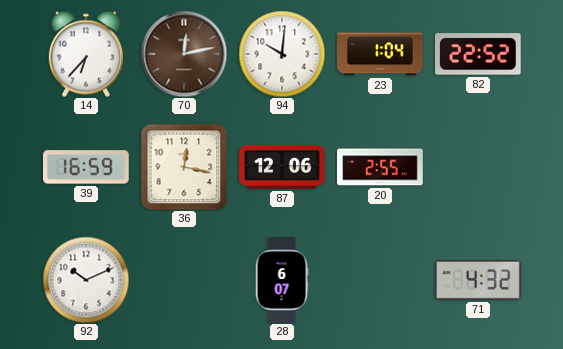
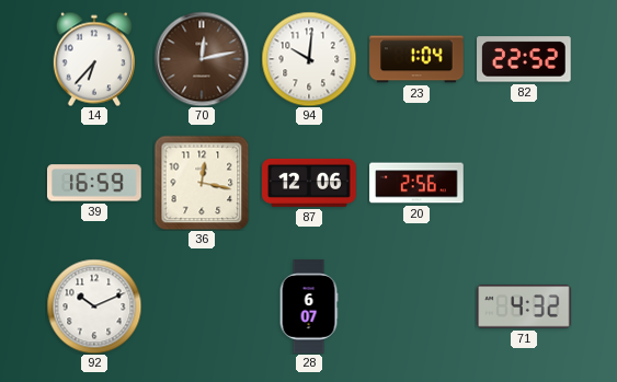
20: 2:55 -> 2:56 (416, 183)
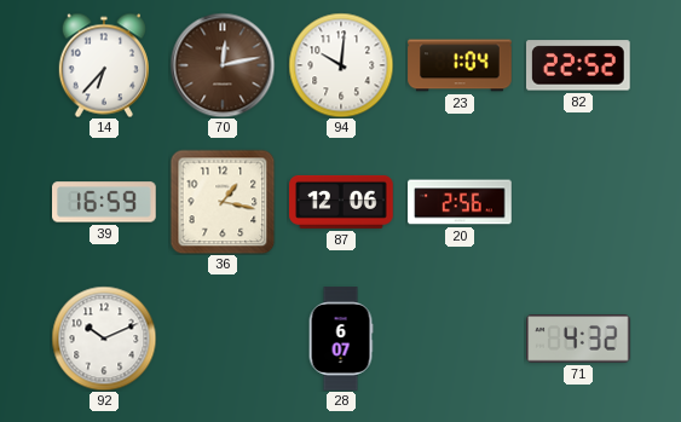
36: 12:17 -> 1:17 (223, 202)
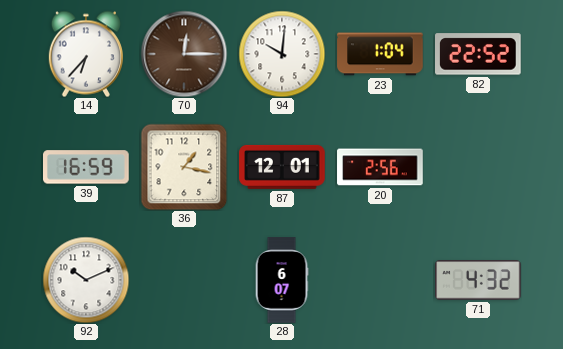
70: 12:13 -> 12:15 (184, 54)
87: 12:06 -> 12:01 (282, 167)
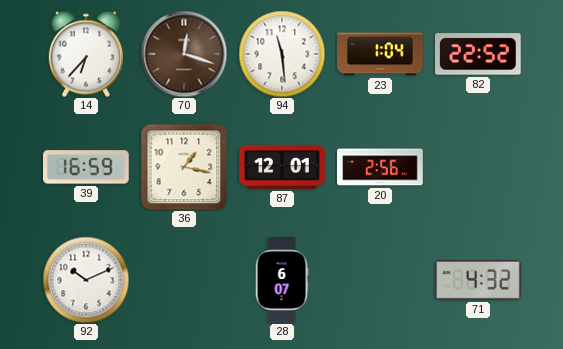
70: 12:15 -> 12:18 (184, 54)
94: 10:01 -> 11:29 (282, 54)
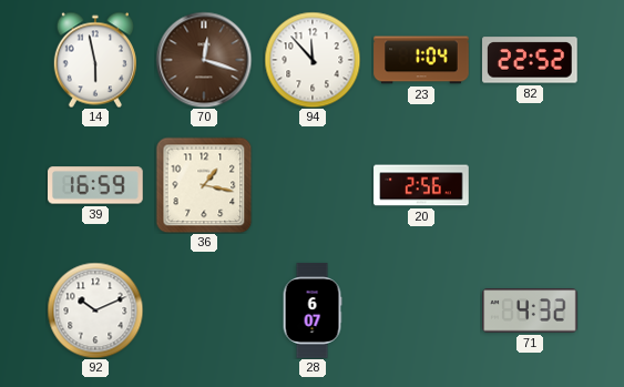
14: 6:37 -> 5:58 (95, 60)
94: 11:29 -> 11:53 (313, 60)
87: 12:01 -> none (282, 167)
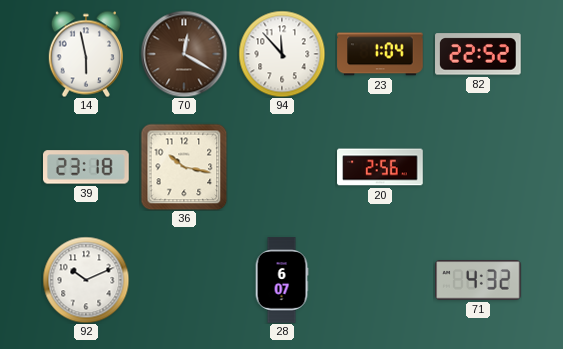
70: 12:18 -> 12:20 (184, 54)
39: 16:59 -> 23:18 (87, 167)
36: 1:17 -> 10:17 (184, 167)
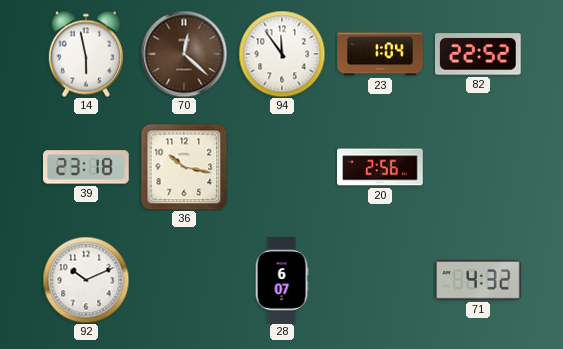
70: 12:20 -> 12:22 (184, 54)
94: 11:53 -> 11:54 (282, 54)
